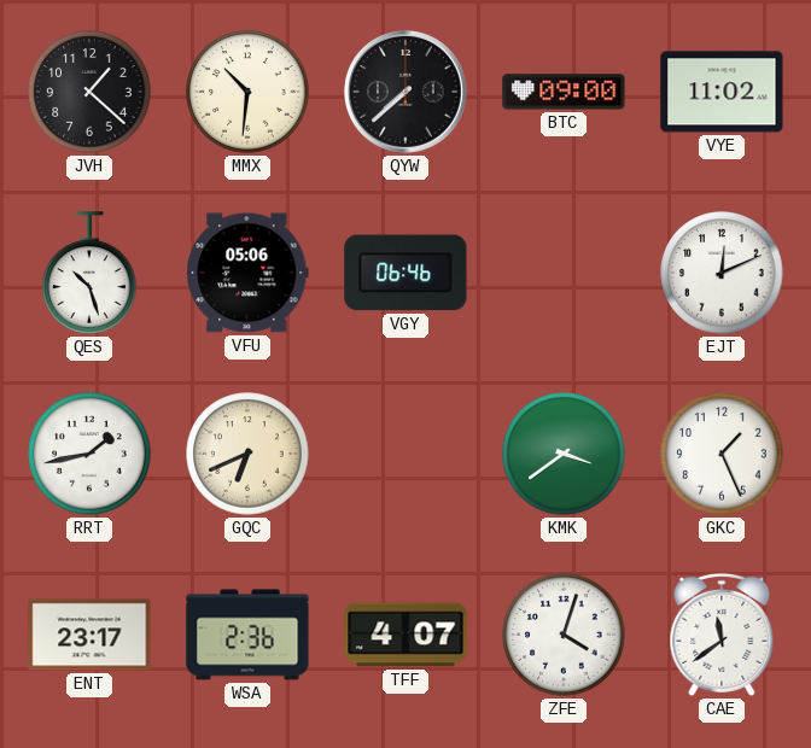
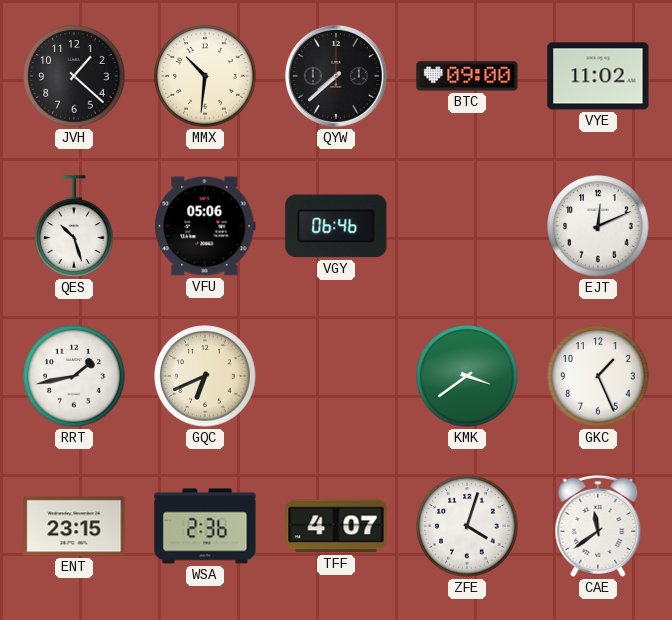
ENT: 23:17 -> 23:15 (74, 526)
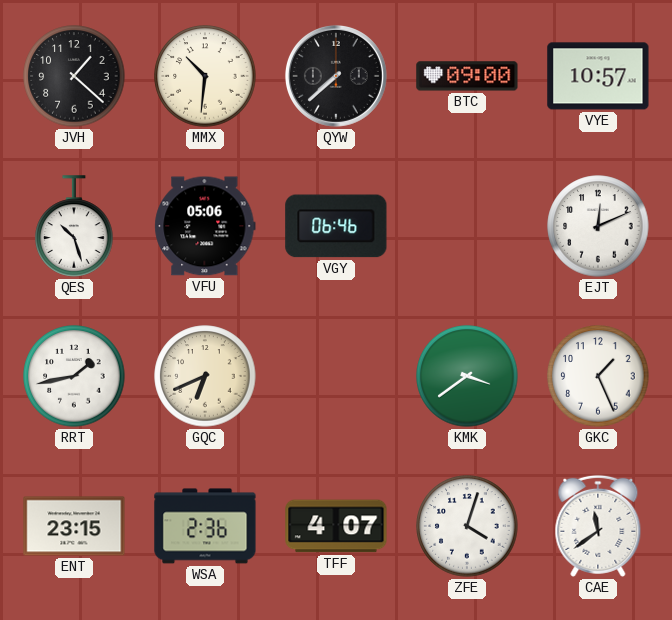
VYE: 11:02 -> 10:57 (598, 76)
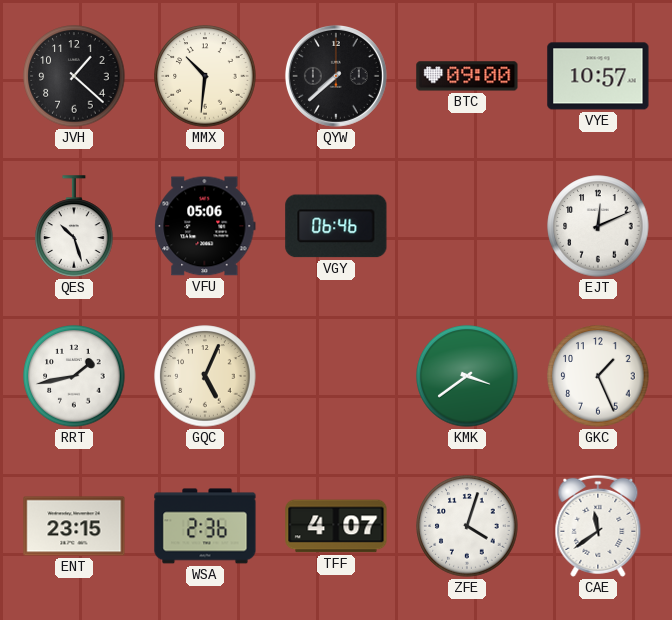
GQC: 6:41 -> 5:04 (205, 376)
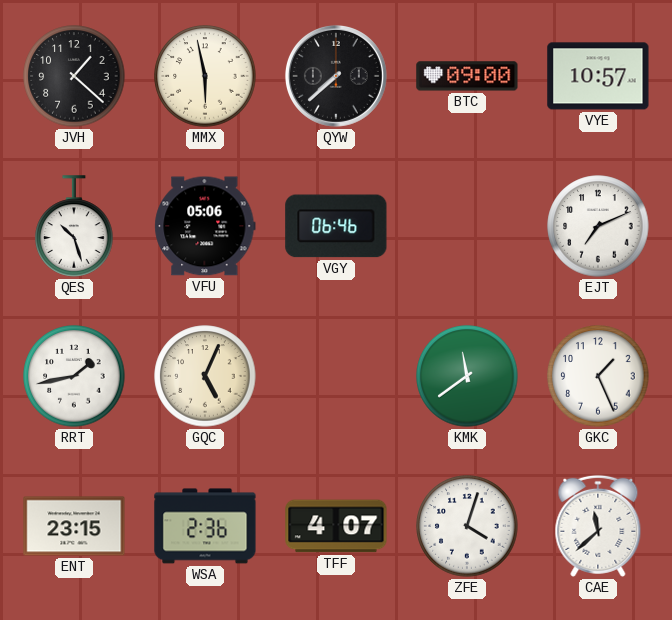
MMX: 10:31 -> 5:58 (205, 76)
EJT: 12:11 -> 7:11 (598, 226)
KMK: 3:39 -> 11:39 (467, 376)
CAE: 11:39 -> 11:38 (598, 526)
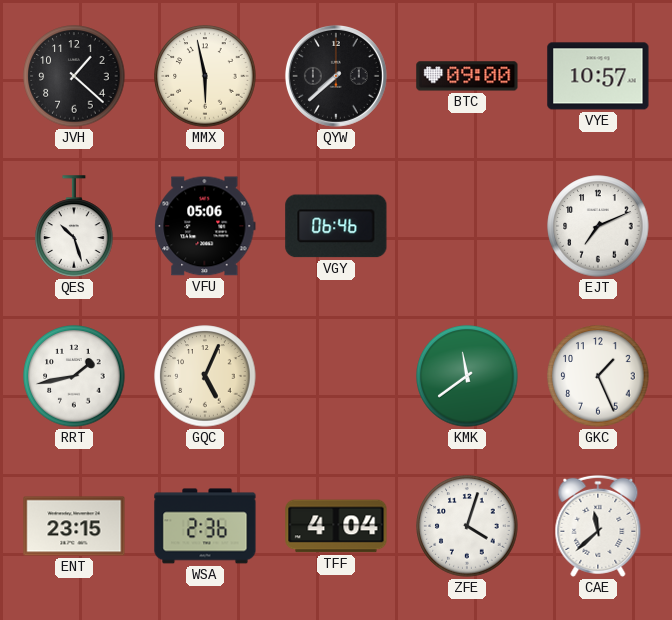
TFF: 4:07 -> 4:04 (336, 526)
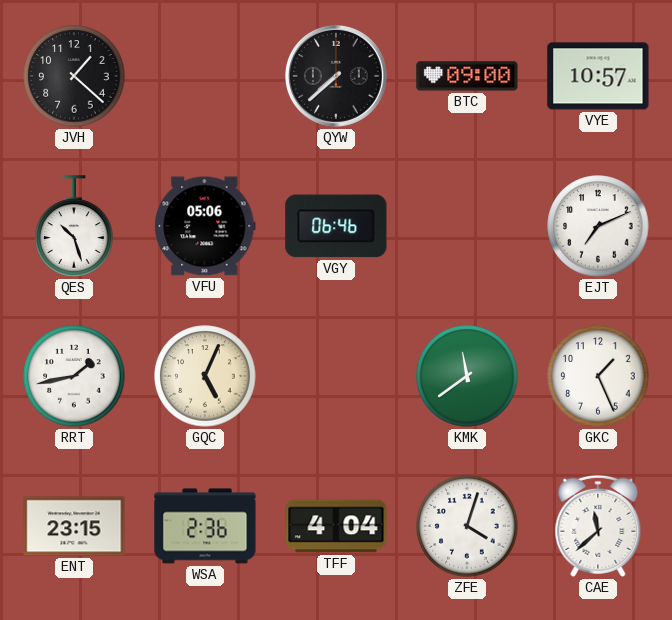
MMX: 5:58 -> none (205, 76)
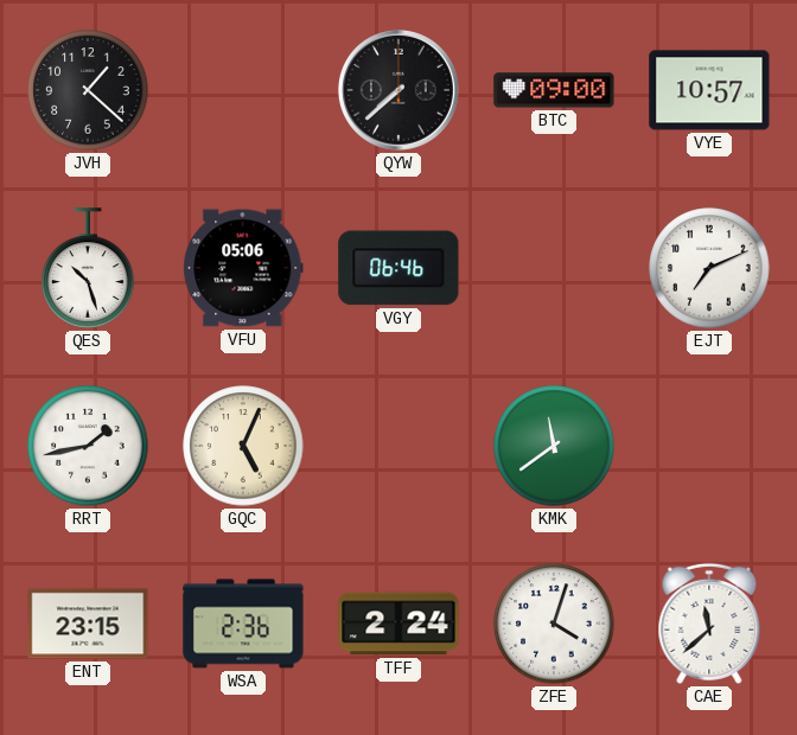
GKC: 1:26 -> none (598, 376)
TFF: 4:04 -> 2:24 (398, 624)
